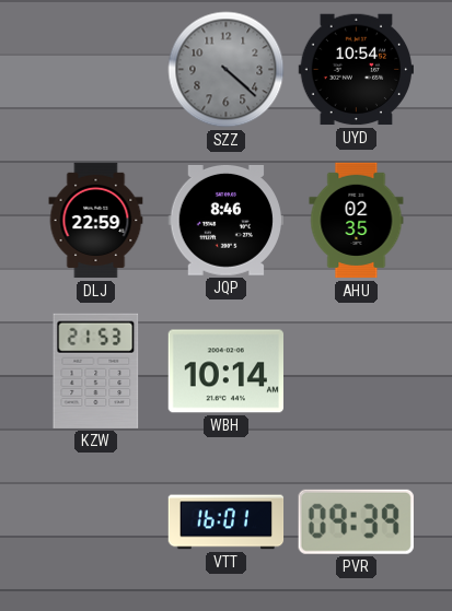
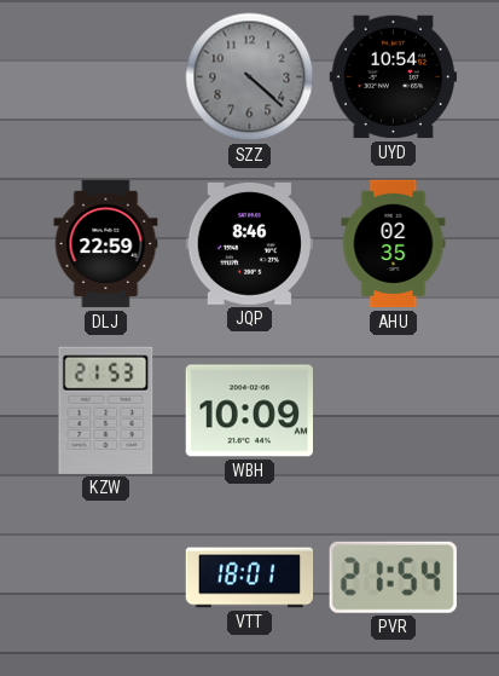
WBH: 10:14 -> 10:09 (249, 411)
VTT: 16:01 -> 18:01 (250, 578)
PVR: 09:39 -> 21:54 (393, 577)
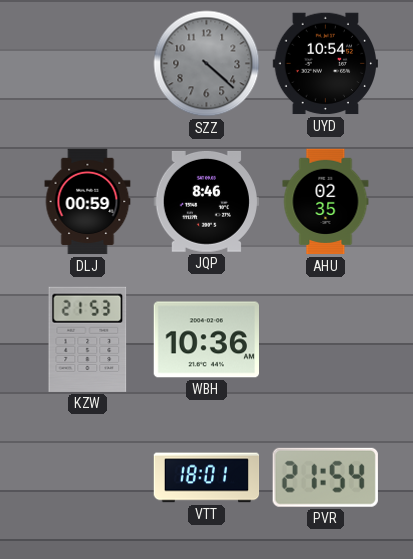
DLJ: 22:59 -> 00:59 (88, 202)
WBH: 10:09 -> 10:36 (206, 340)
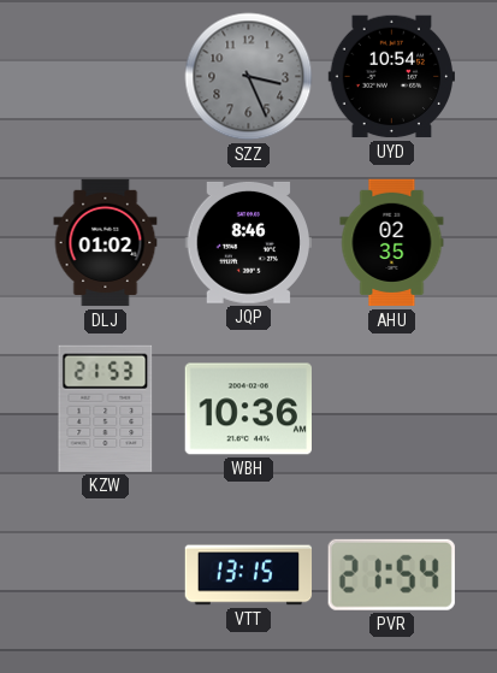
SZZ: 4:22 -> 3:26 (249, 77)
DLJ: 00:59 -> 01:02 (106, 243)
VTT: 18:01 -> 13:15 (249, 575)
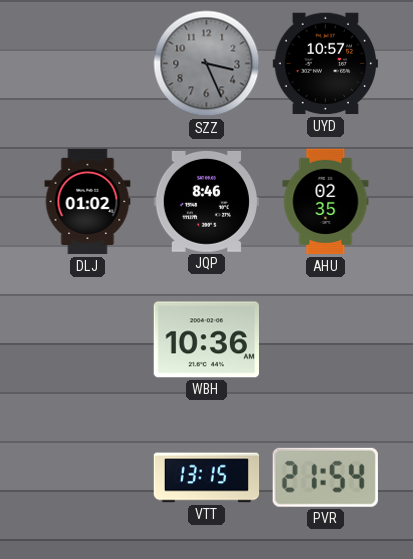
UYD: 10:54 -> 10:57 (325, 64)
KZW: 21:53 -> none (106, 408)
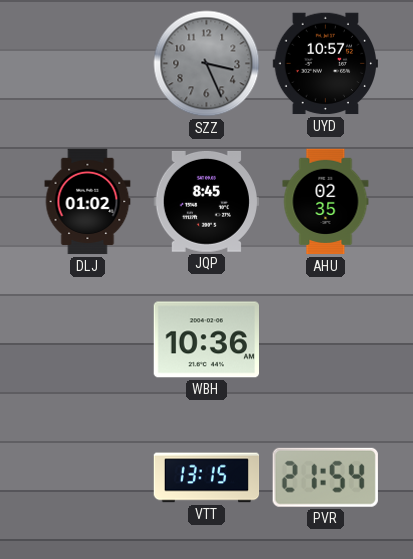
JQP: 8:46 -> 8:45 (206, 201)
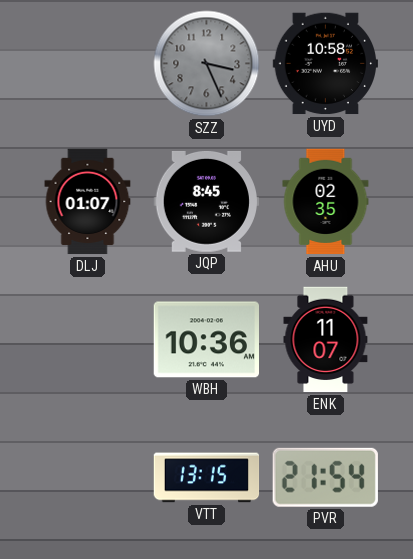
UYD: 10:57 -> 10:58 (325, 64)
DLJ: 01:02 -> 01:07 (88, 202)
ENK: none -> 11:07 (326, 340)
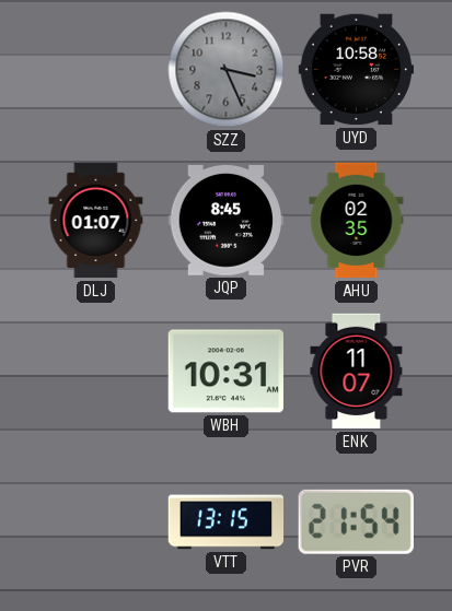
WBH: 10:36 -> 10:31 (225, 372)
